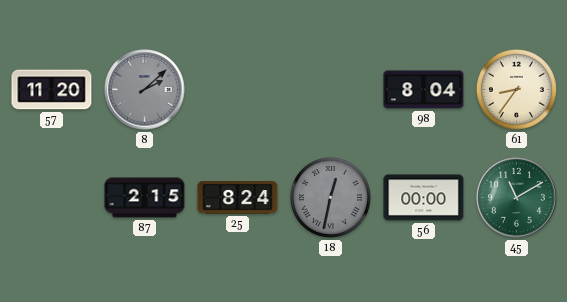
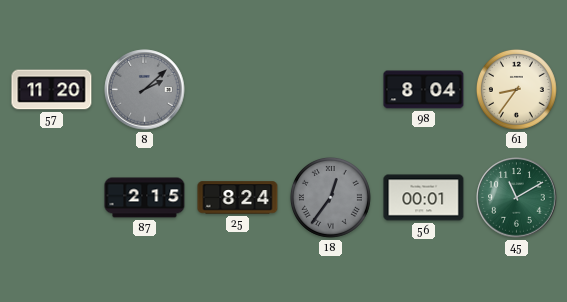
18: 12:32 -> 12:36 (330, 197)
56: 00:00 -> 00:01 (424, 198)
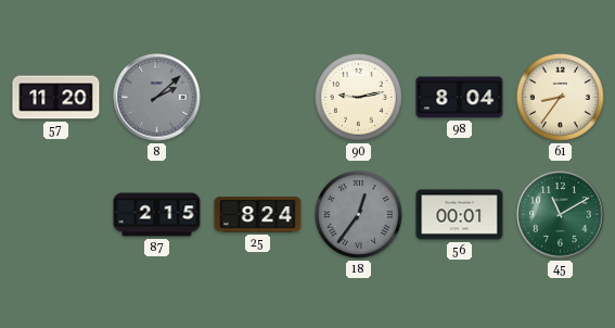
90: none -> 9:13 (358, 97)
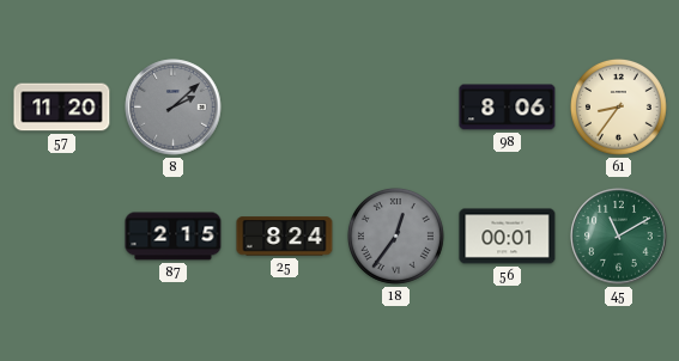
90: 9:13 -> none (358, 97)
98: 8:04 -> 8:06 (508, 108)
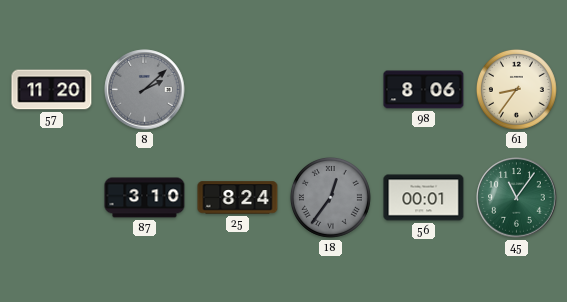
87: 2:15 -> 3:10 (145, 198)
45: 11:10 -> 11:06 (517, 198)
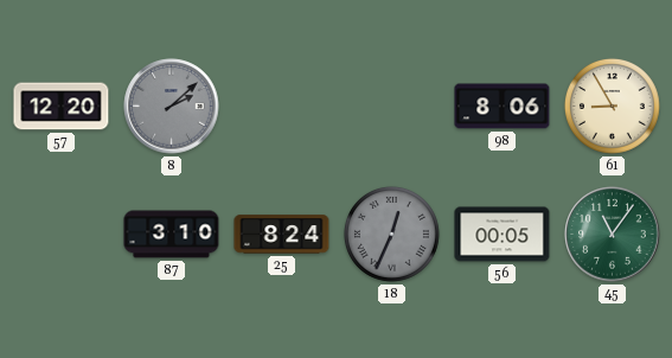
57: 11:20 -> 12:20 (62, 107)
61: 8:36 -> 8:55 (612, 106)
18: 12:36 -> 12:34 (391, 234)
56: 00:01 -> 00:05 (503, 235)
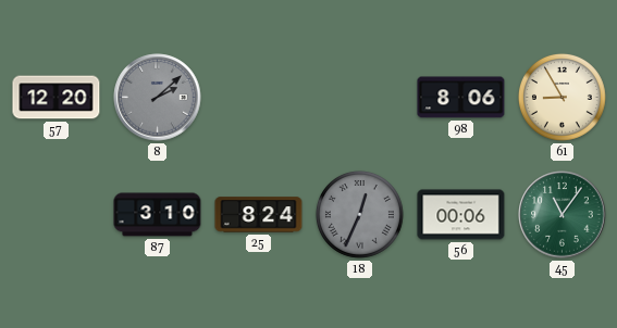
56: 00:05 -> 00:06 (461, 215)
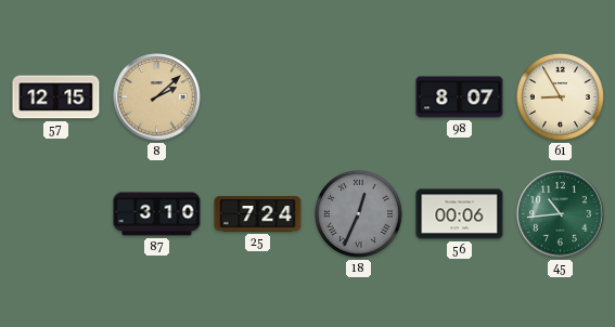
57: 12:20 -> 12:15 (56, 97)
8 dial: grey -> champagne (157, 97)
98: 8:06 -> 8:07 (460, 97)
25: 8:24 -> 7:24 (258, 214)
45: 11:06 -> 10:44 (561, 214)
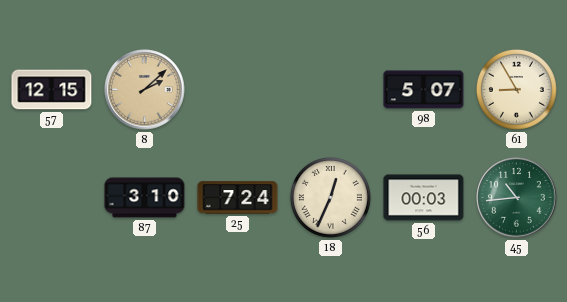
98: 8:07 -> 5:07 (424, 90)
18 dial: grey -> cream (330, 197)
56: 00:06 -> 00:03 (424, 198)
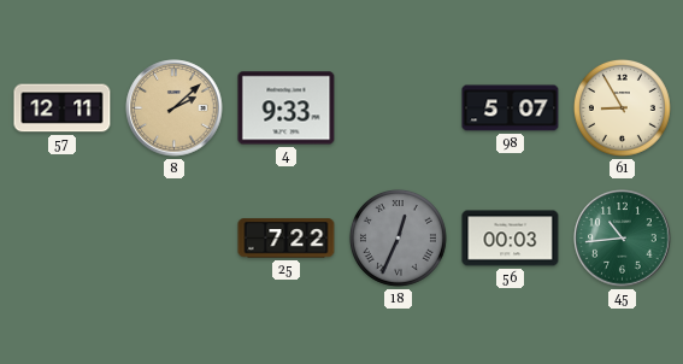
57: 12:15 -> 12:11 (63, 108)
4: none -> 9:33 (287, 108)
87: 3:10 -> none (145, 198)
25: 7:24 -> 7:22 (287, 239)
18 dial: cream -> grey (398, 237)
